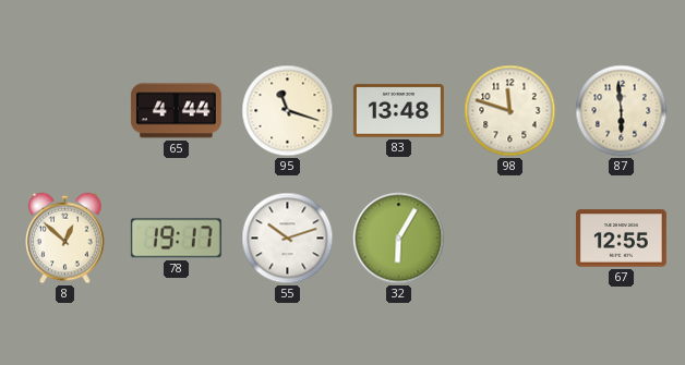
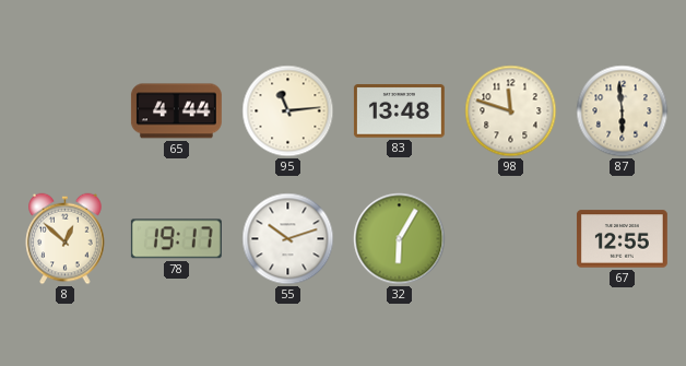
95: 11:18 -> 11:14 (288, 111)
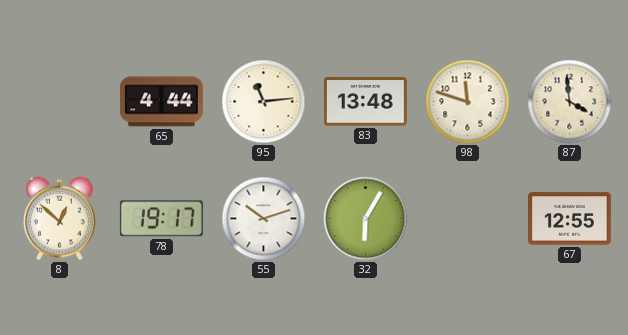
87: 5:59 -> 3:59 (570, 102)
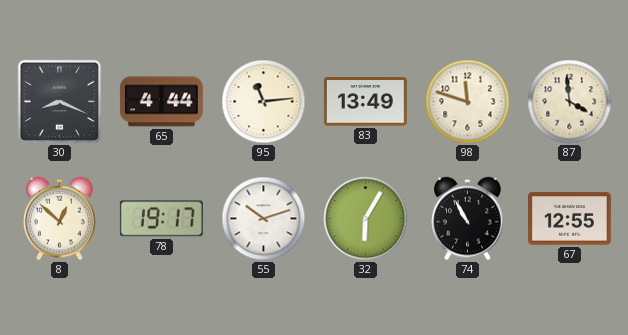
30: none -> 8:19 (60, 102)
83: 13:48 -> 13:49 (365, 102)
74: none -> 10:55 (468, 219)
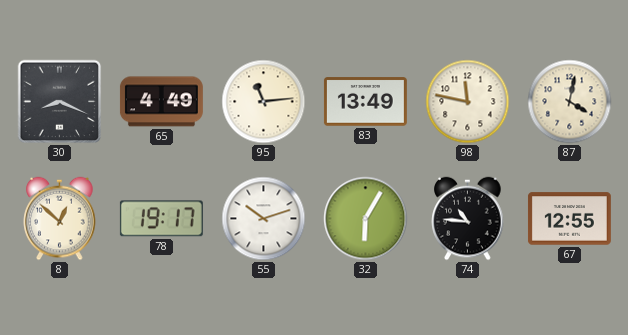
65: 4:44 -> 4:49 (161, 102)
98: 11:48 -> 11:47 (468, 102)
87: 3:59 -> 4:02 (570, 102)
74: 10:55 -> 10:46 (468, 219)
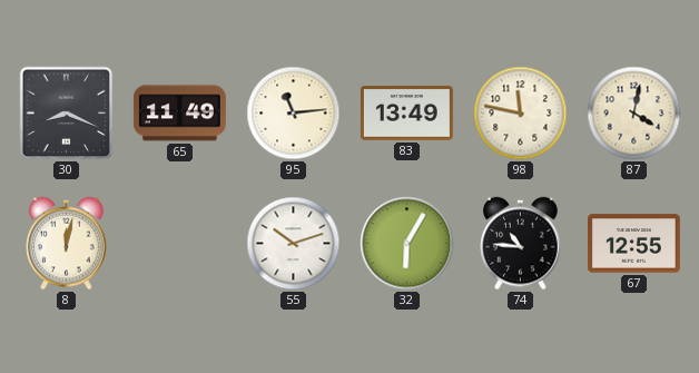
65: 4:49 -> 11:49 (179, 114)
8: 12:52 -> 12:02 (67, 244)
78: 19:17 -> none (161, 219)
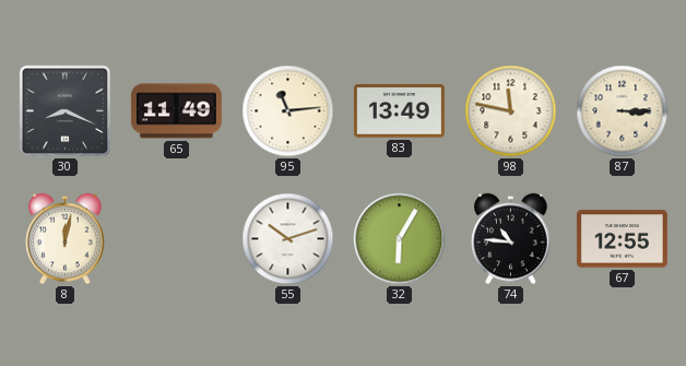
87: 4:02 -> 3:15 (623, 111)
